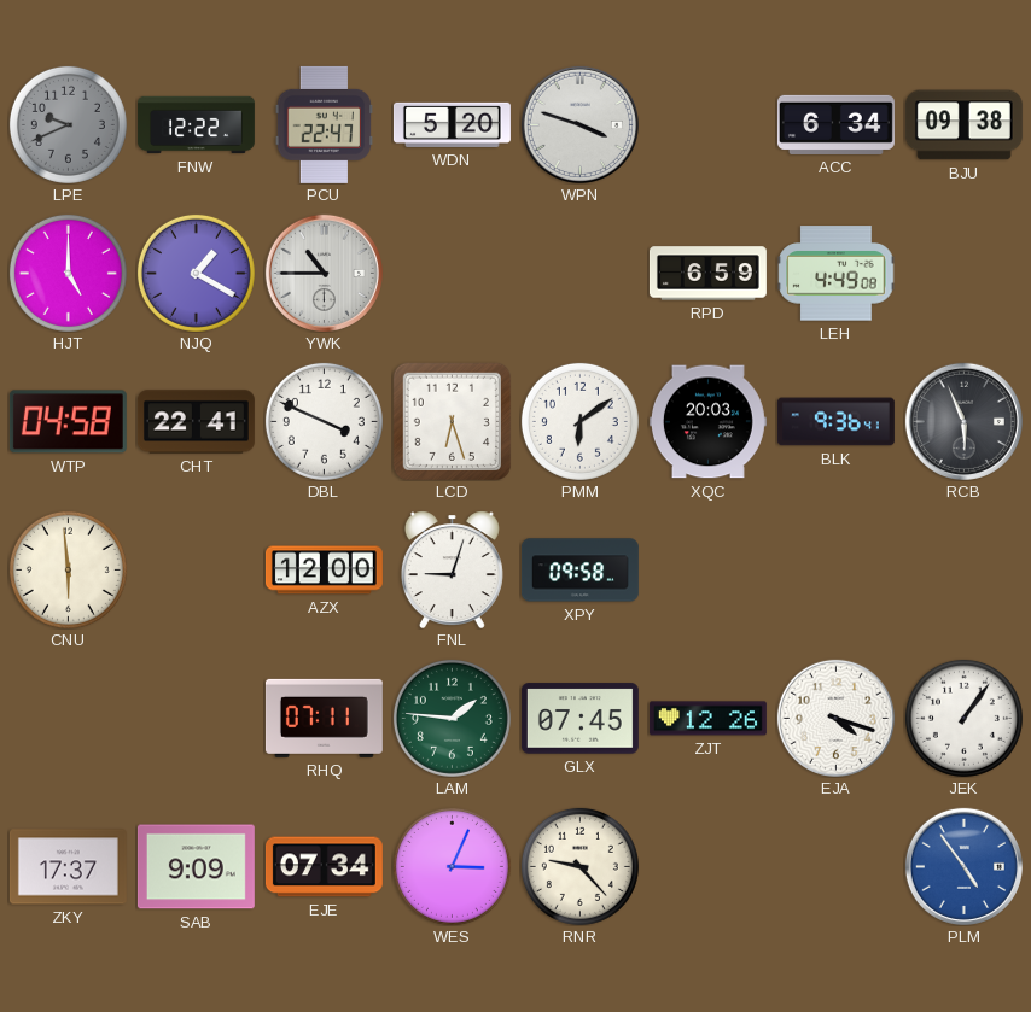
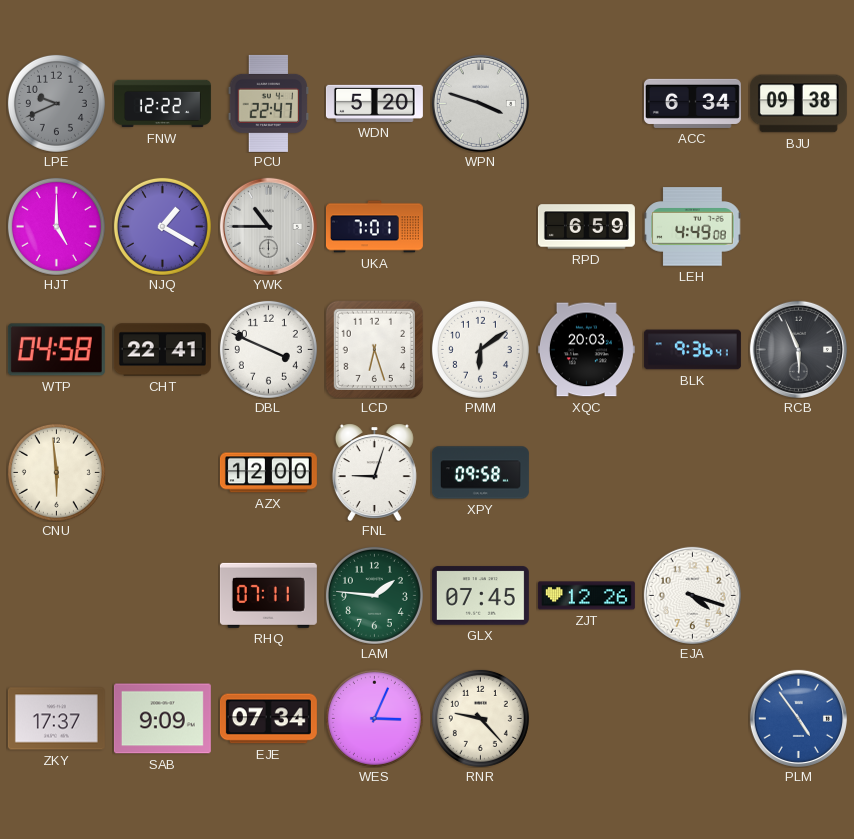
UKA: none -> 7:01 (374, 227)
JEK: 1:06 -> none (963, 718)
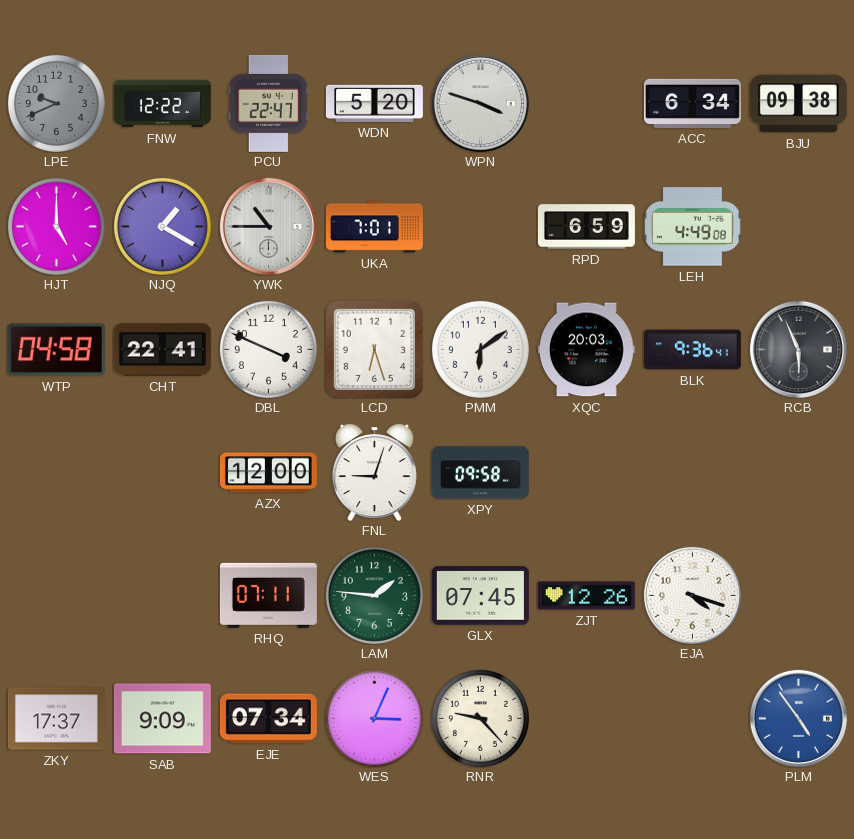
CNU: 5:59 -> none (56, 472)
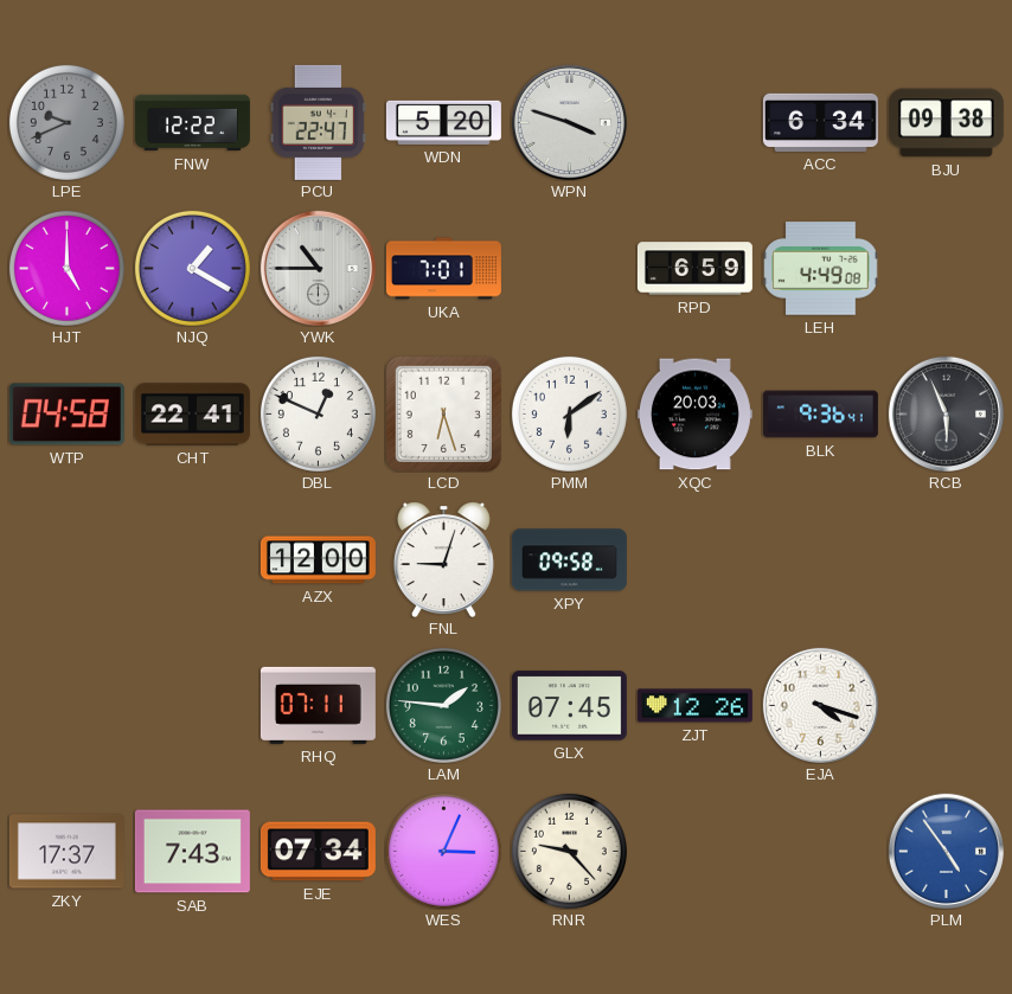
DBL: 3:49 -> 12:49 (318, 413)
SAB: 9:09 -> 7:43 (192, 852)
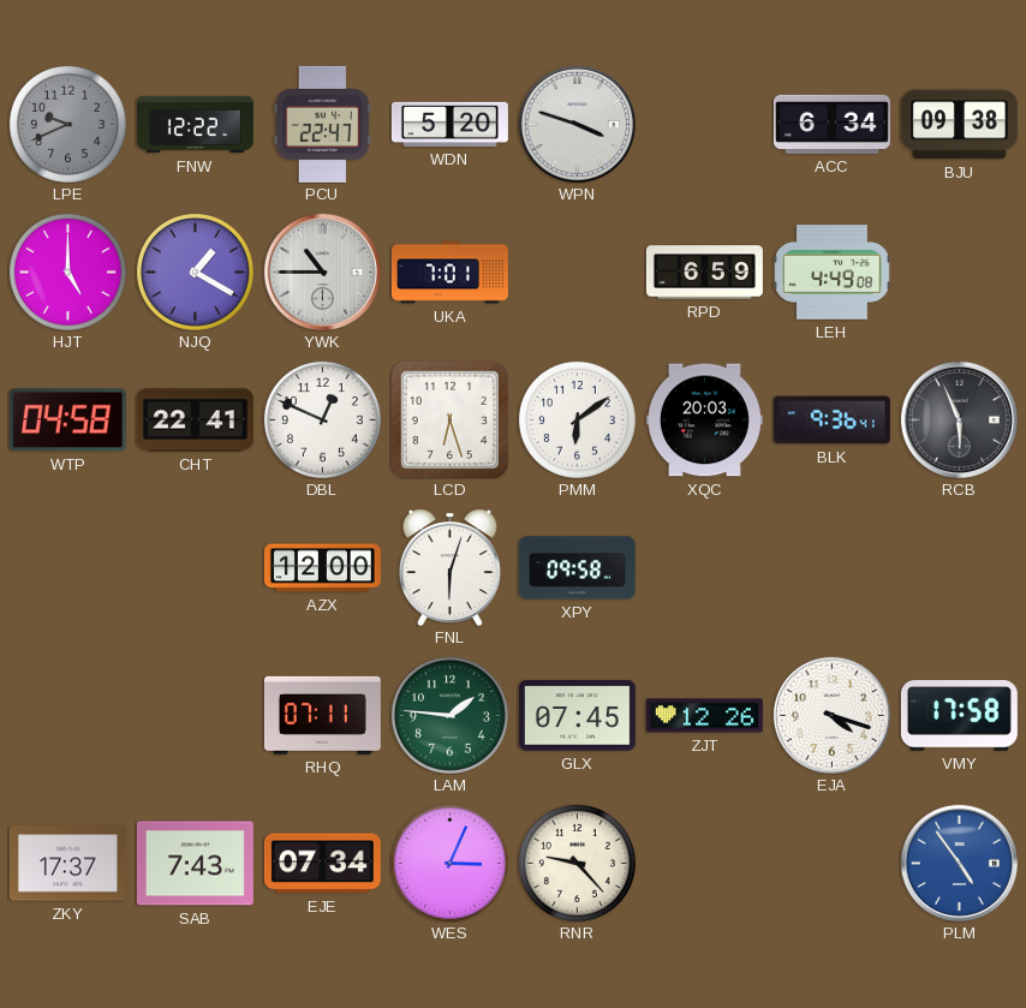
FNL: 9:03 -> 6:03 (449, 567)
VMY: none -> 17:58 (959, 716)
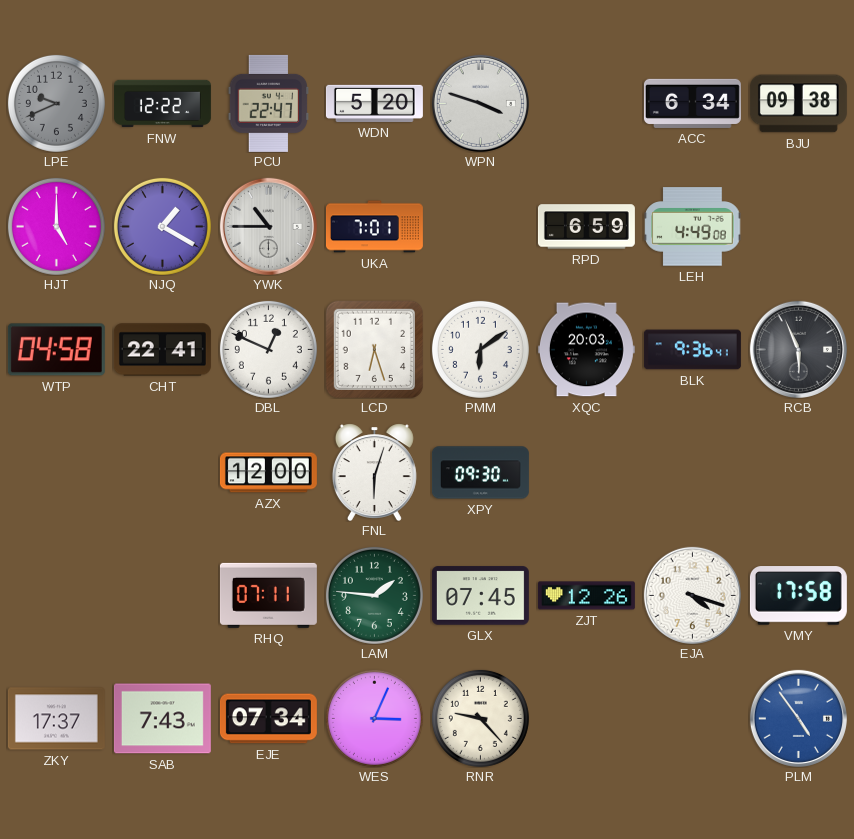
XPY: 09:58 -> 09:30 (480, 473)
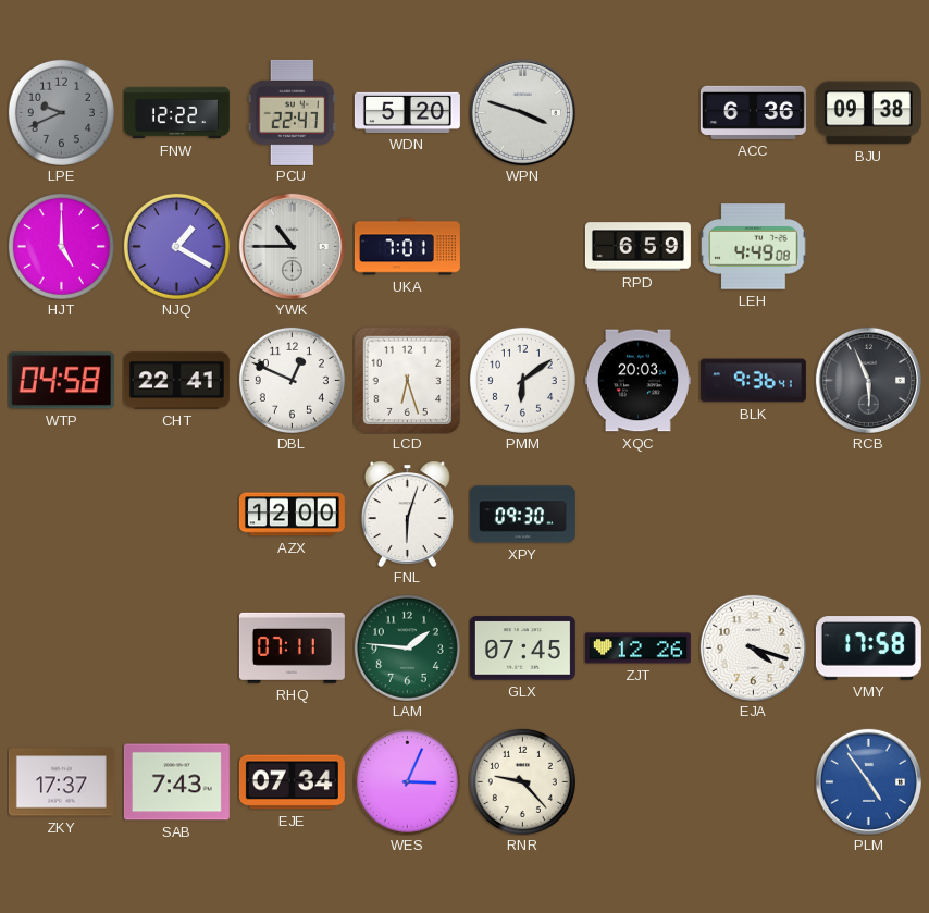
ACC: 6:34 -> 6:36 (753, 112)
